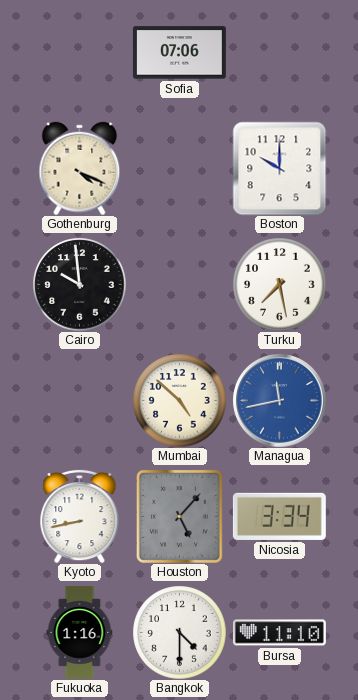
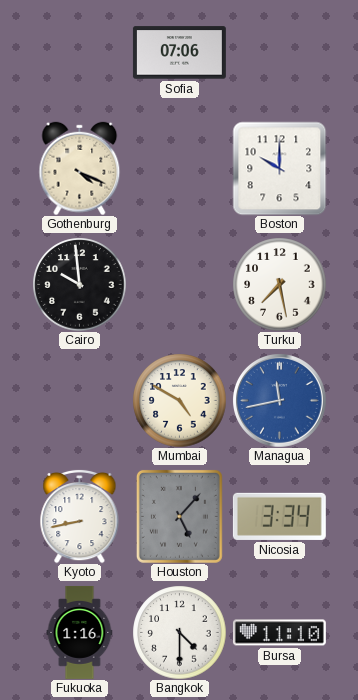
Mumbai: 4:52 -> 4:50 (179, 400)
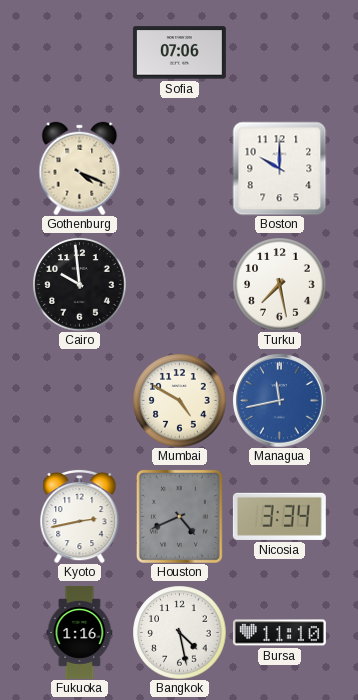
Kyoto: 8:43 -> 2:43 (80, 516)
Houston: 5:07 -> 4:41 (179, 516)
Bangkok: 4:30 -> 4:28 (179, 632)
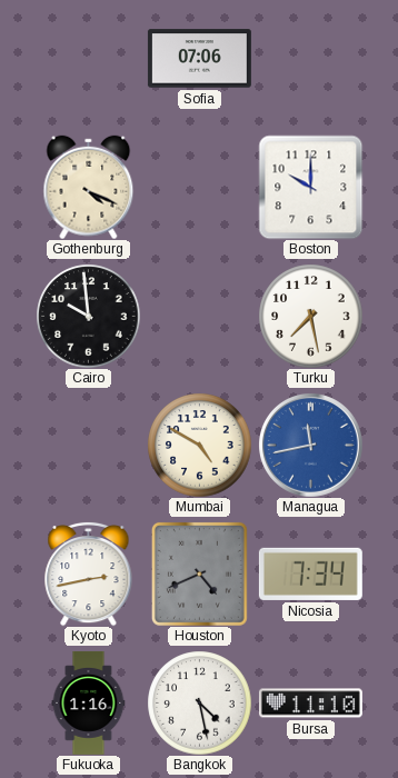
Nicosia: 3:34 -> 7:34 (310, 573)
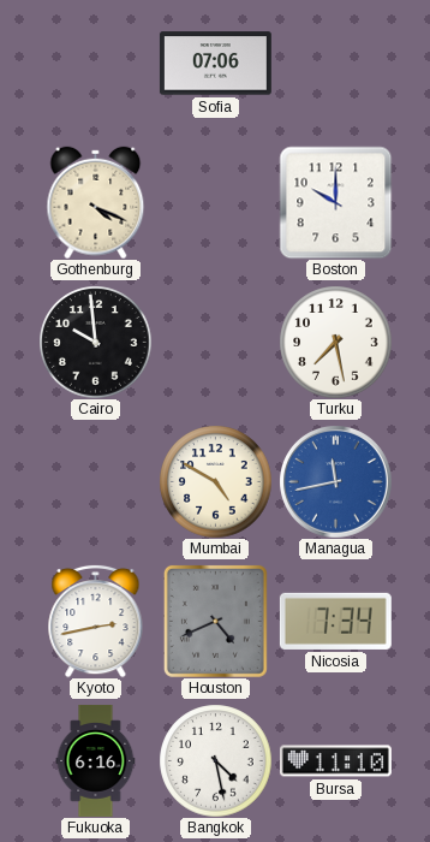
Fukuoka: 1:16 -> 6:16 (96, 760)
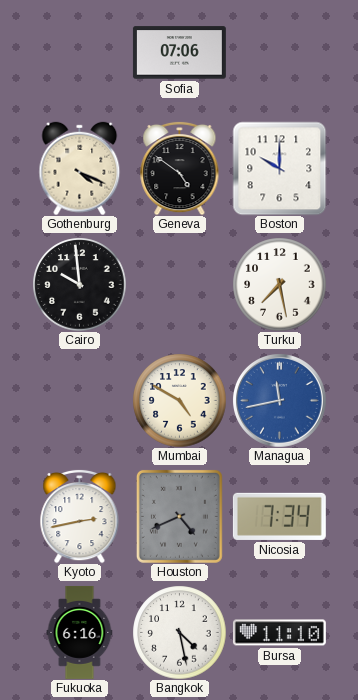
Geneva: none -> 4:51 (180, 168)
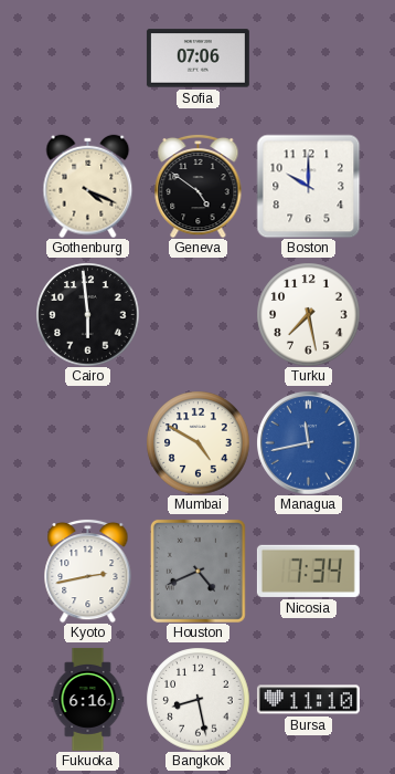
Cairo: 9:59 -> 5:59 (87, 314)
Bangkok: 4:28 -> 8:28 (197, 699)
